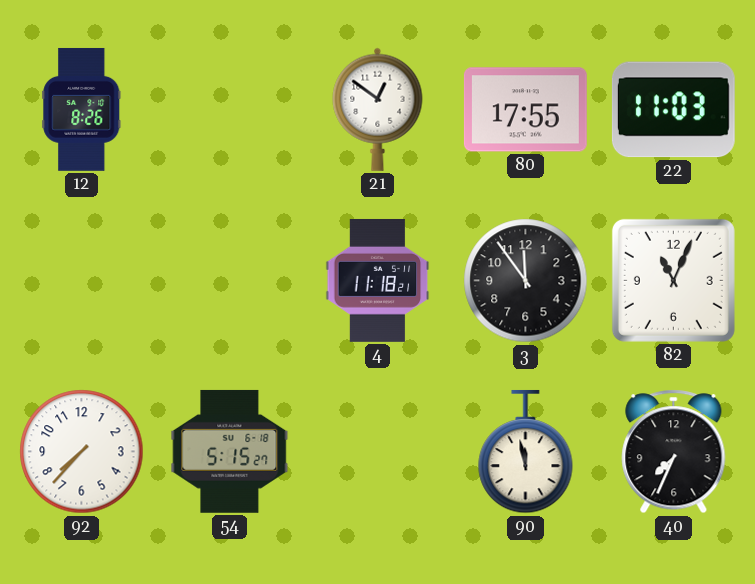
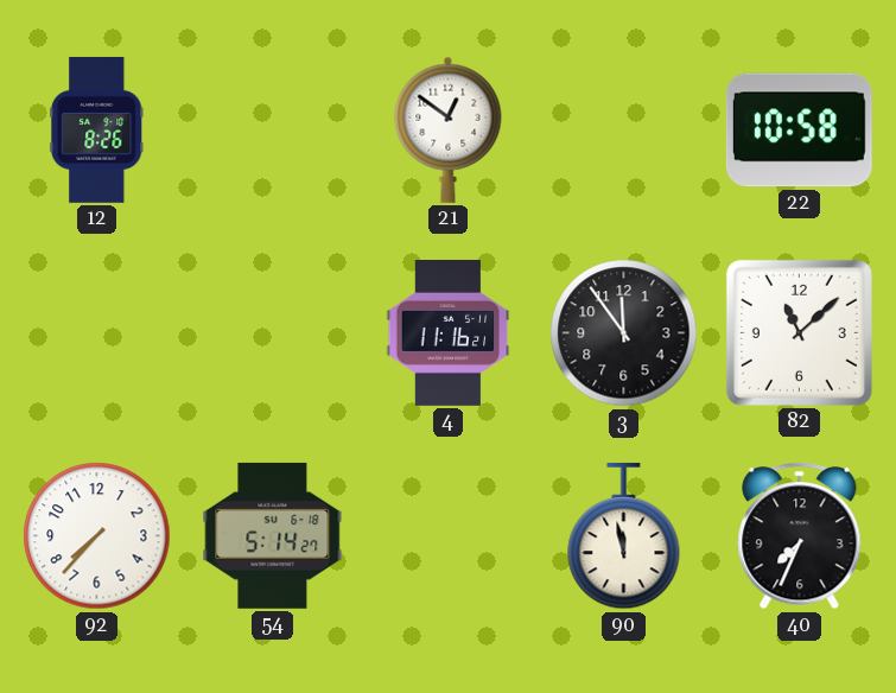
80: 17:55 -> none (525, 110)
22: 11:03 -> 10:58 (799, 131)
4: 11:18 -> 11:16 (449, 332)
82: 11:04 -> 11:08 (799, 332)
54: 5:15 -> 5:14 (273, 535)
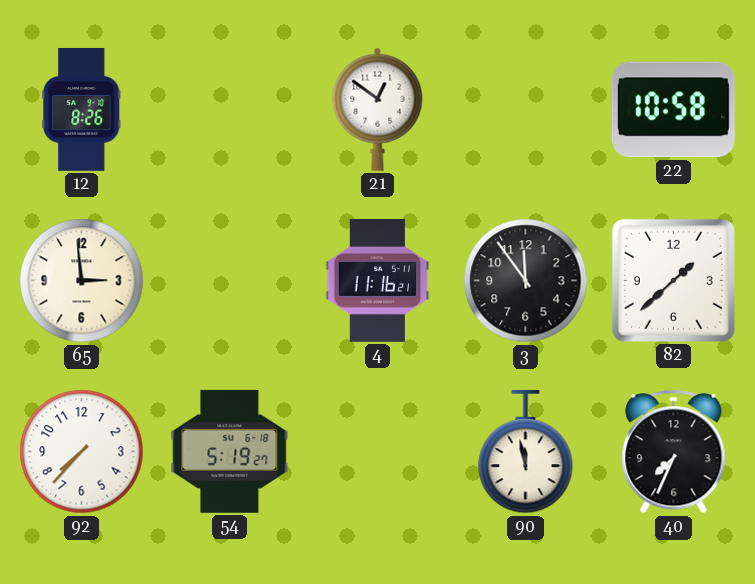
65: none -> 2:59 (82, 281)
82: 11:08 -> 1:38 (673, 280)
54: 5:14 -> 5:19 (230, 451)
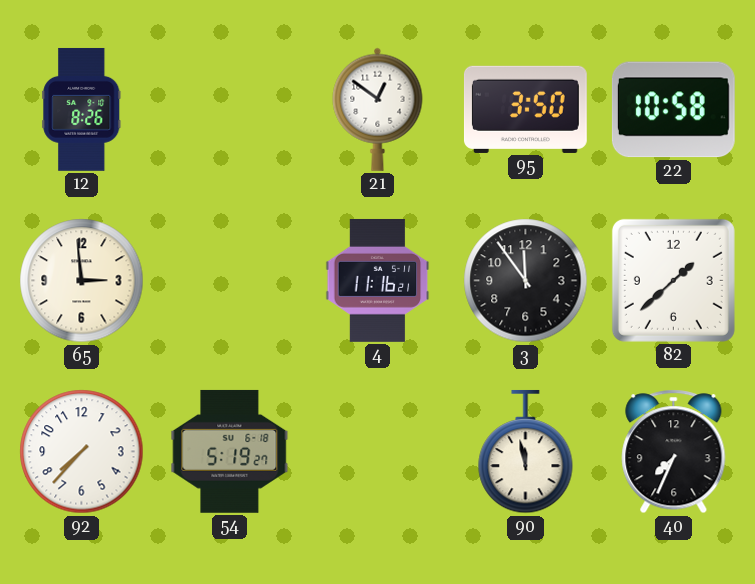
95: none -> 3:50 (525, 109)
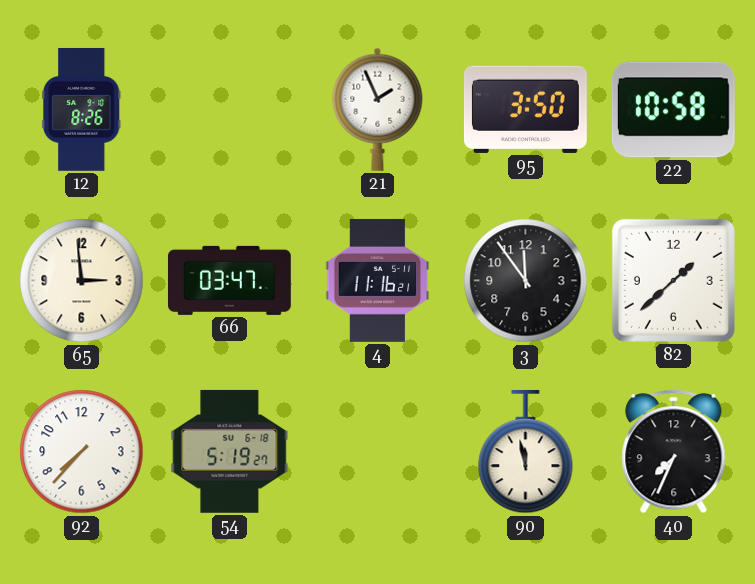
21: 12:51 -> 1:56 (378, 109)
66: none -> 03:47 (229, 280)
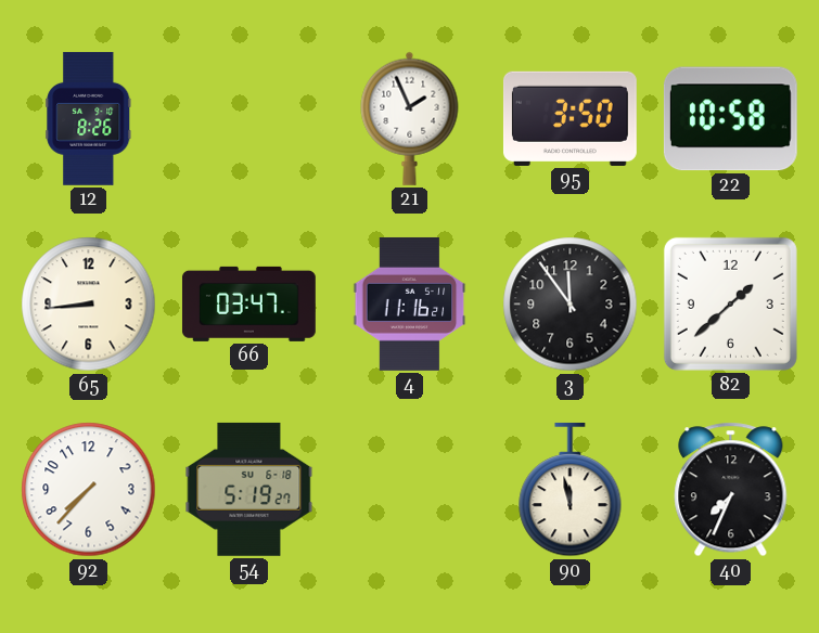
65: 2:59 -> 8:44 (89, 305)
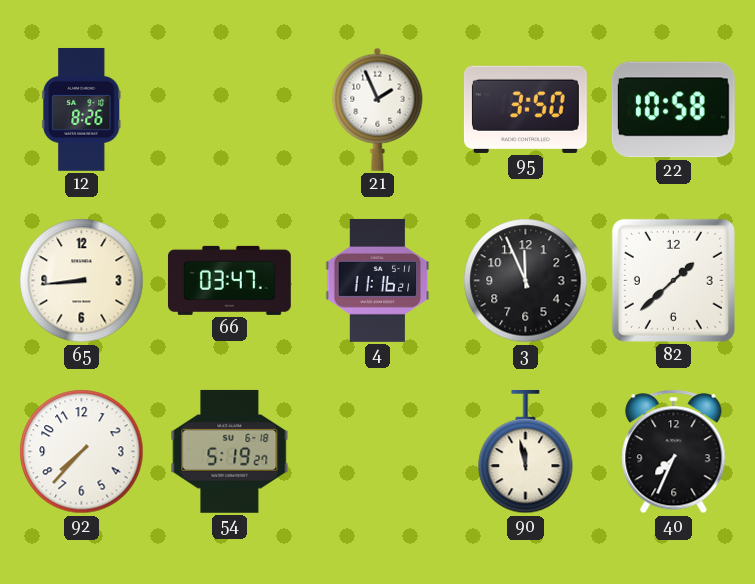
3: 11:54 -> 11:56 (526, 281)
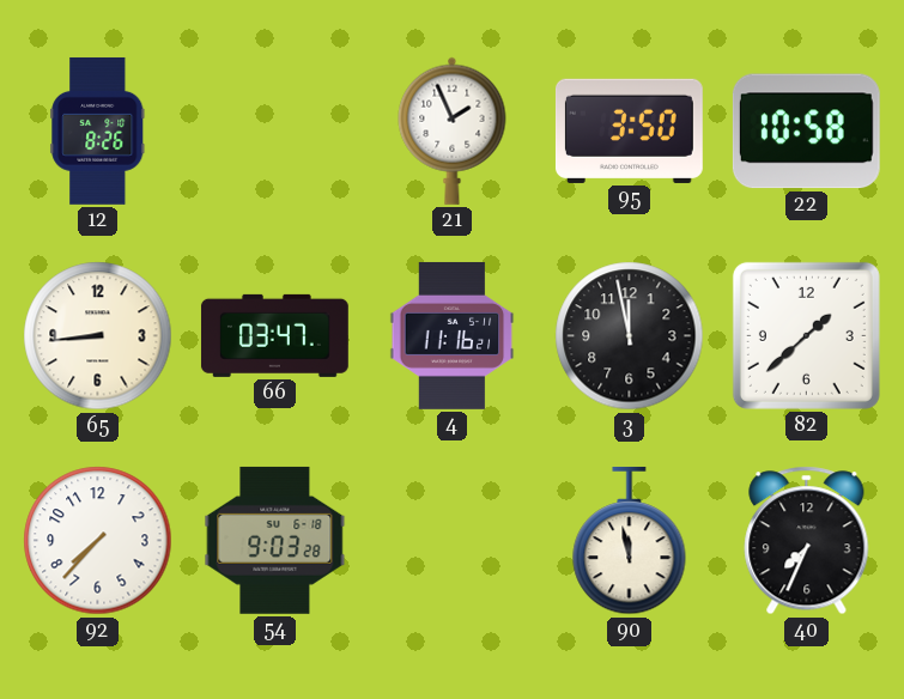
3: 11:56 -> 11:58 (630, 336)
54: 5:19 -> 9:03 (275, 540)
